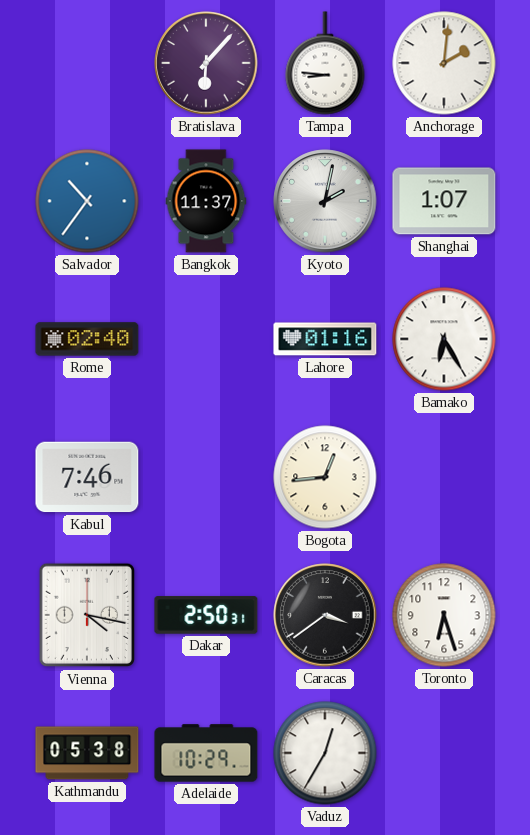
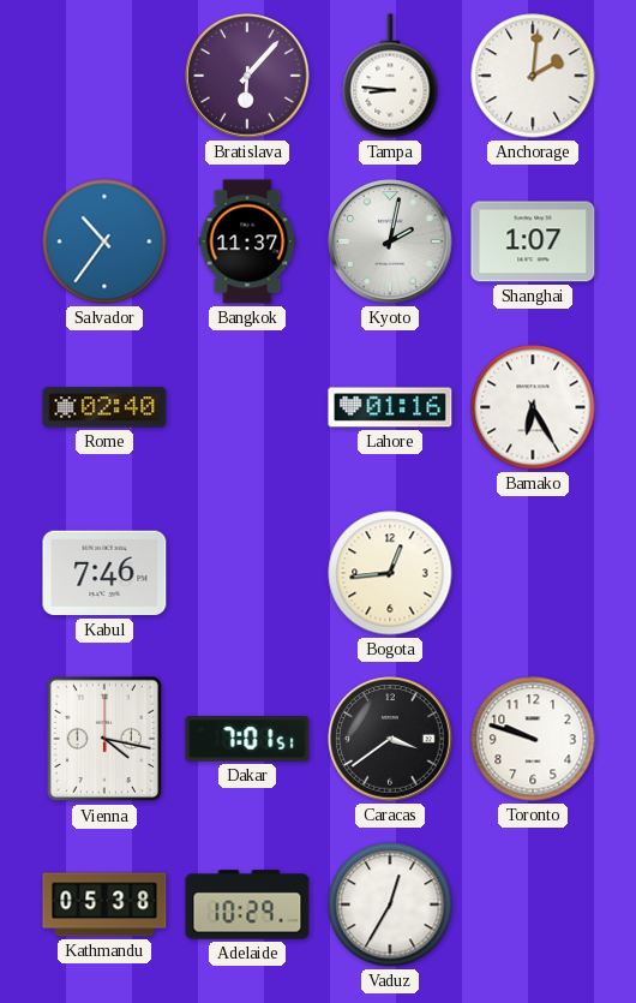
Dakar: 2:50 -> 7:01 (247, 739)
Toronto: 6:27 -> 9:48 (533, 739)
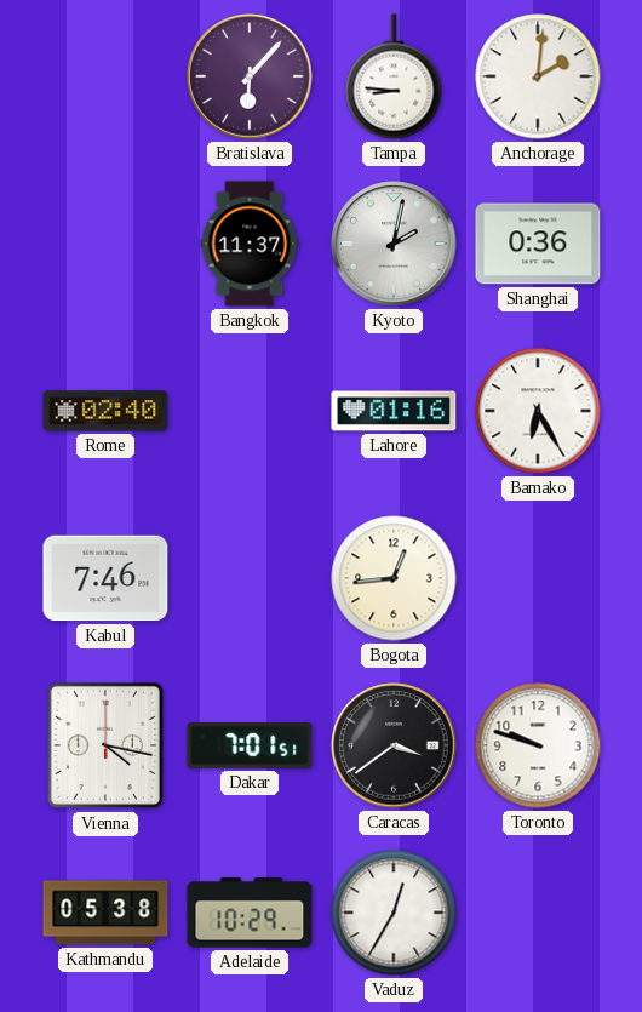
Salvador: 10:36 -> none (104, 241)
Shanghai: 1:07 -> 0:36 (538, 244)
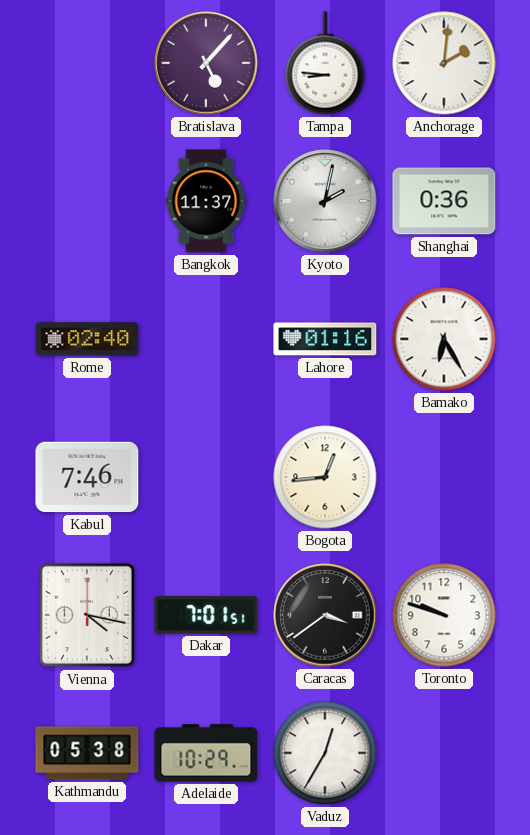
Bratislava: 6:07 -> 5:07 (206, 63)
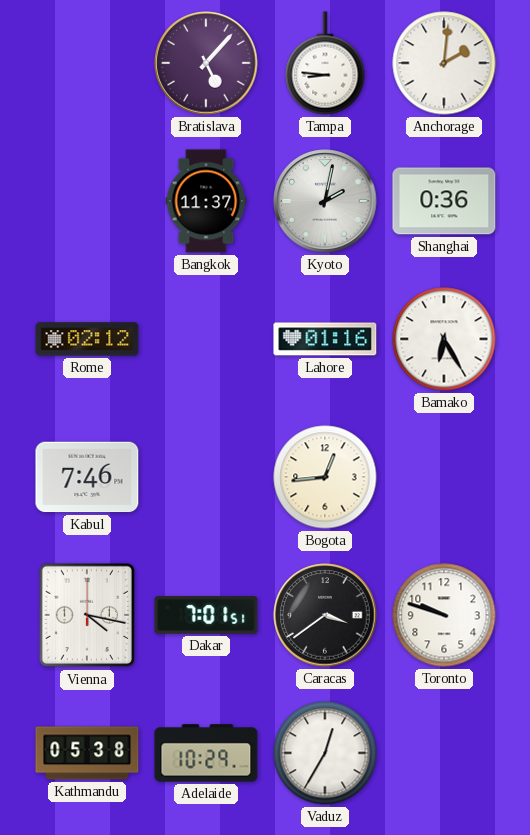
Rome: 02:40 -> 02:12 (87, 339)
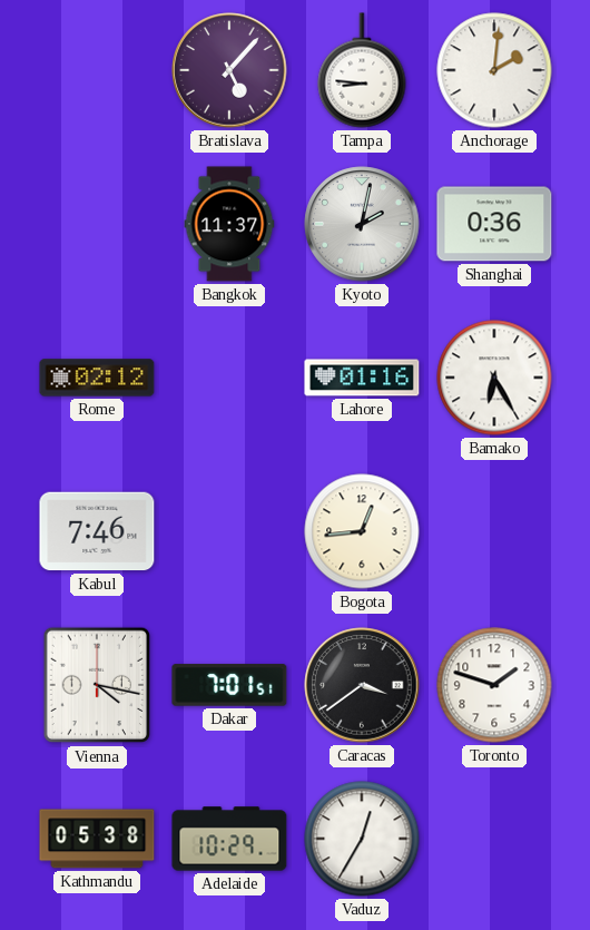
Toronto: 9:48 -> 1:48 (494, 685)
